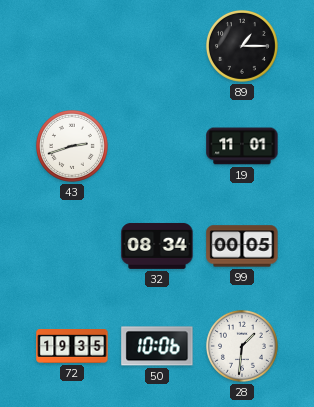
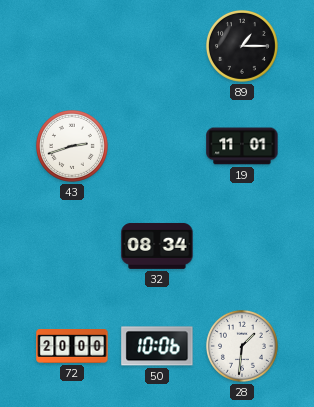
99: 00:05 -> none (242, 246)
72: 19:35 -> 20:00 (72, 347)
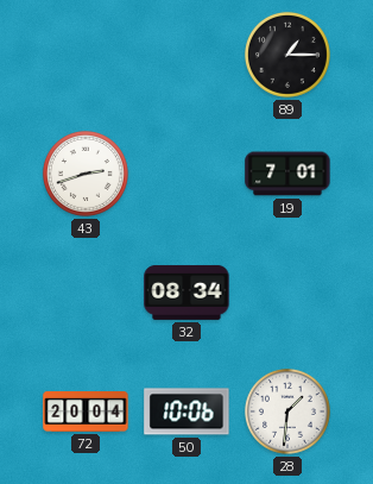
19: 11:01 -> 7:01 (287, 174)
72: 20:00 -> 20:04 (86, 413)
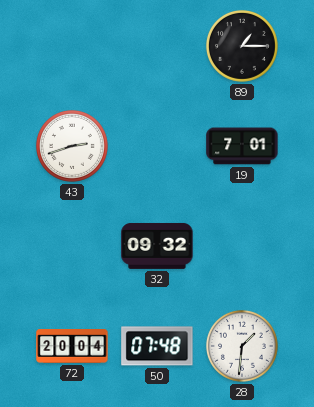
32: 08:34 -> 09:32 (157, 246)
50: 10:06 -> 07:48 (157, 346)
